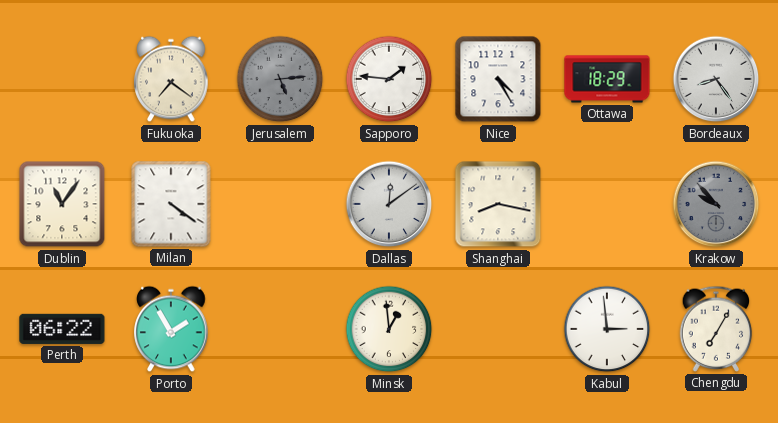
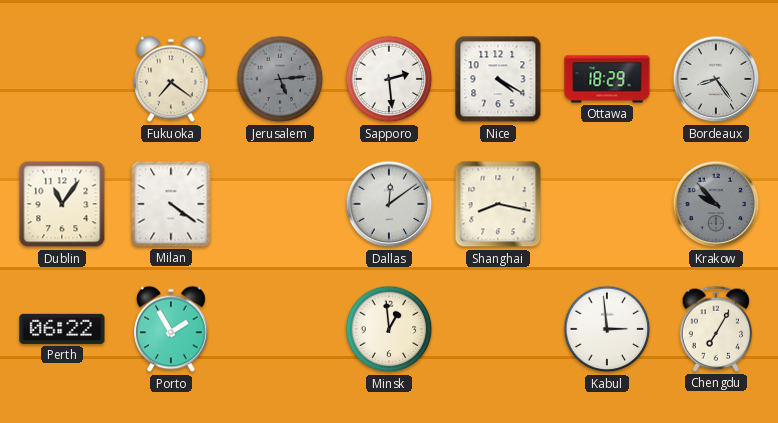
Sapporo: 1:46 -> 2:29 (389, 79)
Nice: 4:25 -> 4:20 (498, 79)
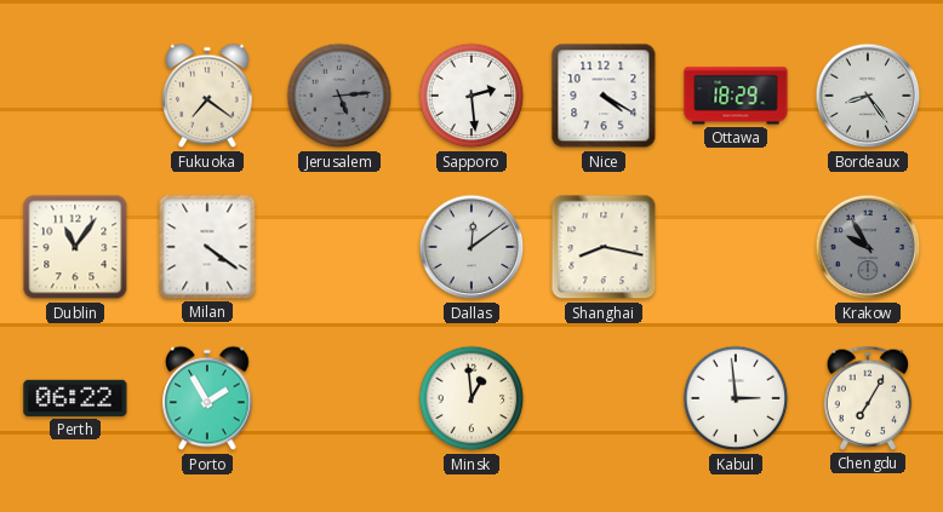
Krakow: 9:53 -> 9:55 (868, 247)
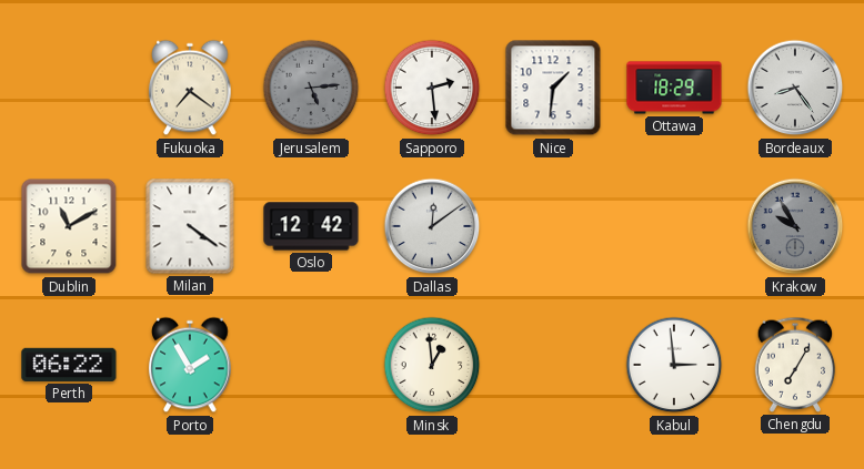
Nice: 4:20 -> 1:31 (553, 88)
Dublin: 11:06 -> 11:10 (69, 226)
Oslo: none -> 12:42 (311, 226)
Shanghai: 8:17 -> none (604, 247)
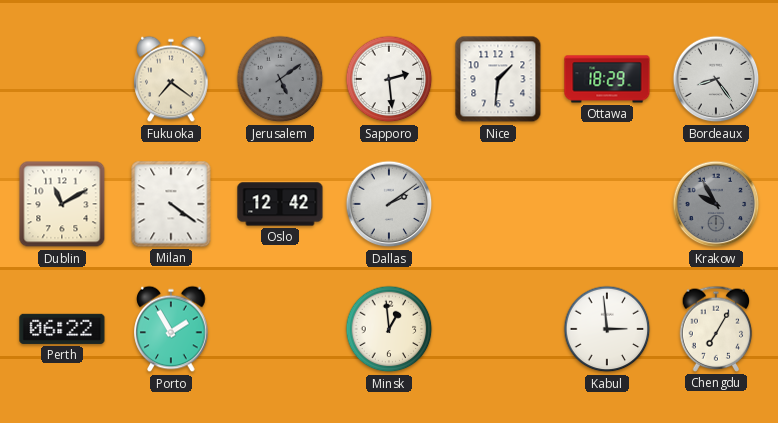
Jerusalem: 5:14 -> 5:09 (280, 79)
Dallas: 12:09 -> 2:09 (389, 204)
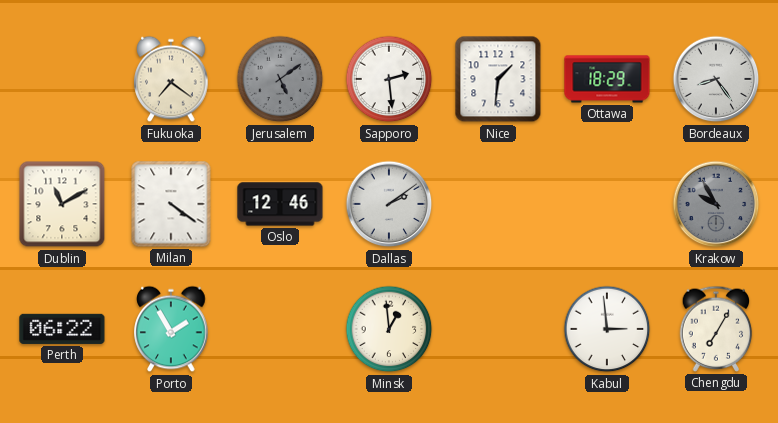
Oslo: 12:42 -> 12:46 (280, 204)
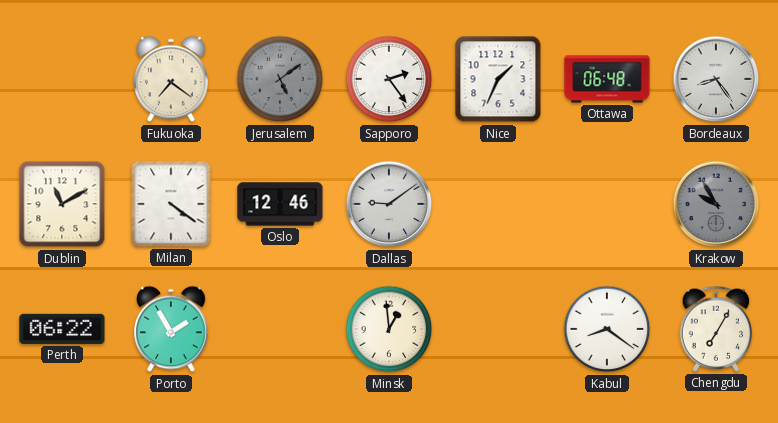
Sapporo: 2:29 -> 2:24 (389, 79)
Nice: 1:31 -> 1:34 (498, 79)
Ottawa: 18:29 -> 06:48 (607, 79)
Dallas: 2:09 -> 9:09 (389, 204)
Kabul: 2:59 -> 8:21 (607, 329)
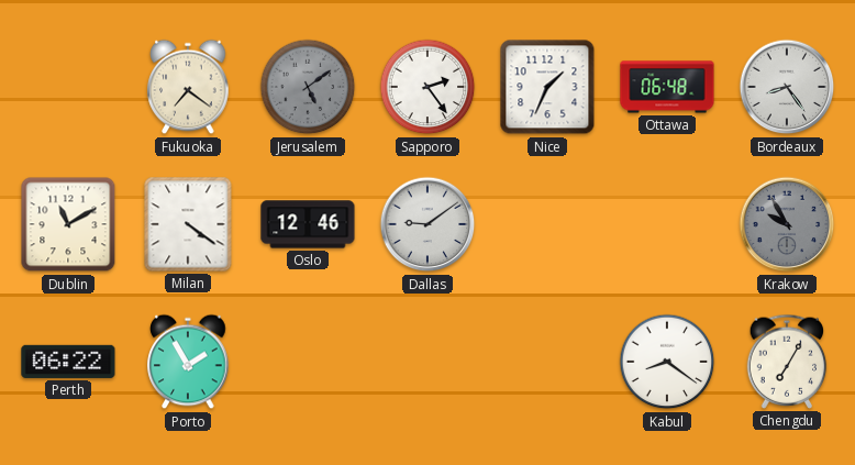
Minsk: 12:59 -> none (389, 329)
